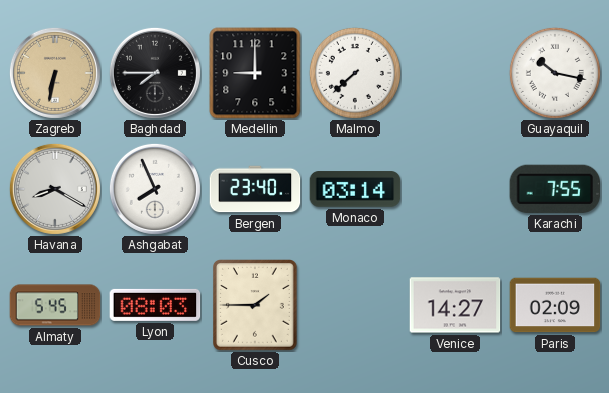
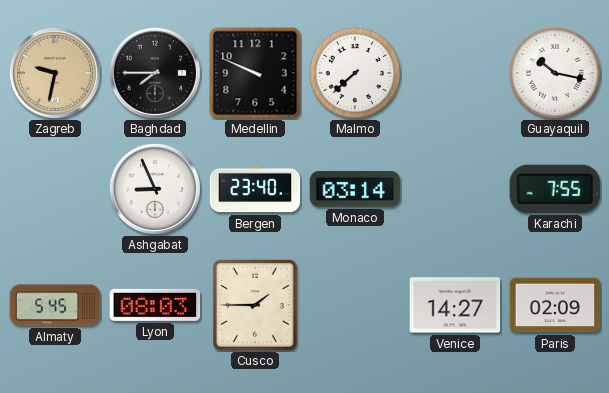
Zagreb: 6:32 -> 9:32 (55, 73)
Medellin: 9:00 -> 9:49 (255, 73)
Havana: 8:20 -> none (55, 189)
Ashgabat: 7:56 -> 8:56 (155, 189)
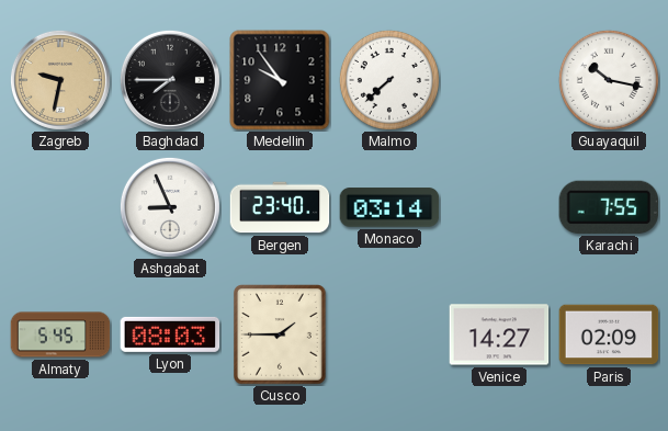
Medellin: 9:49 -> 9:54 (280, 80)
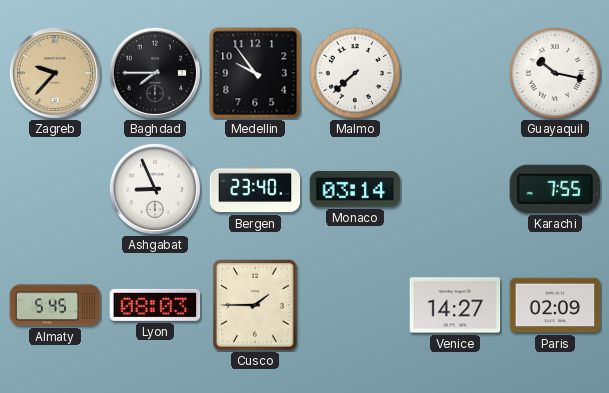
Zagreb: 9:32 -> 9:37 (55, 73)
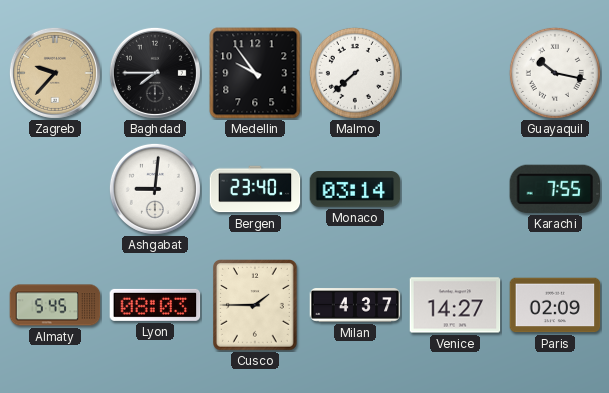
Ashgabat: 8:56 -> 9:01 (155, 189)
Milan: none -> 4:37 (355, 305)
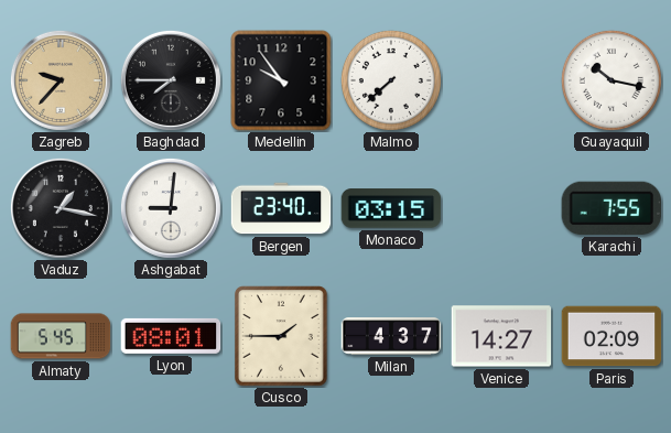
Vaduz: none -> 1:17 (61, 208)
Monaco: 03:14 -> 03:15 (391, 208)
Lyon: 08:03 -> 08:01 (171, 336)
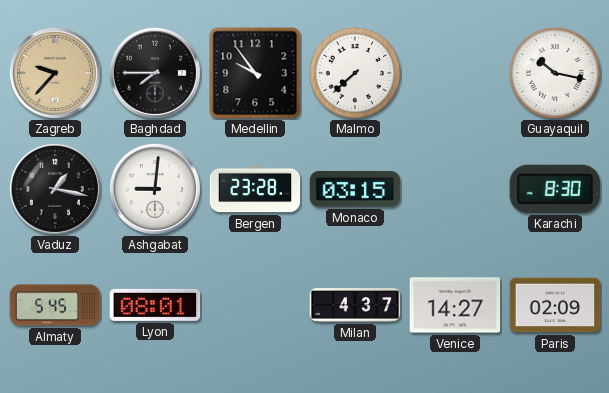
Bergen: 23:40 -> 23:28 (255, 189)
Karachi: 7:55 -> 8:30 (554, 189)
Cusco: 1:45 -> none (282, 337)
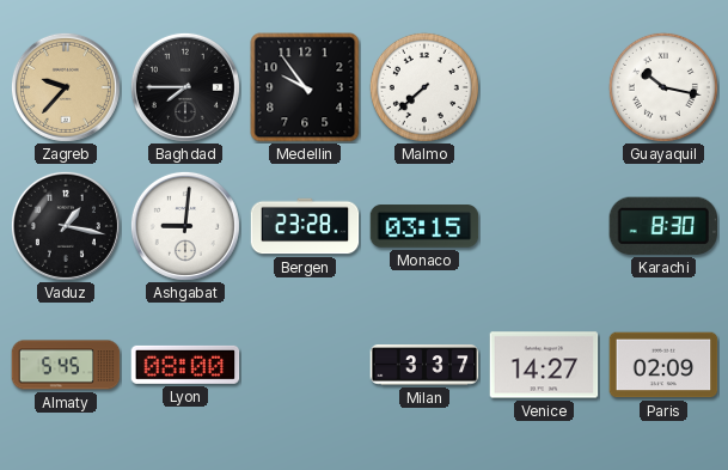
Lyon: 08:01 -> 08:00 (185, 365)
Milan: 4:37 -> 3:37 (424, 365)
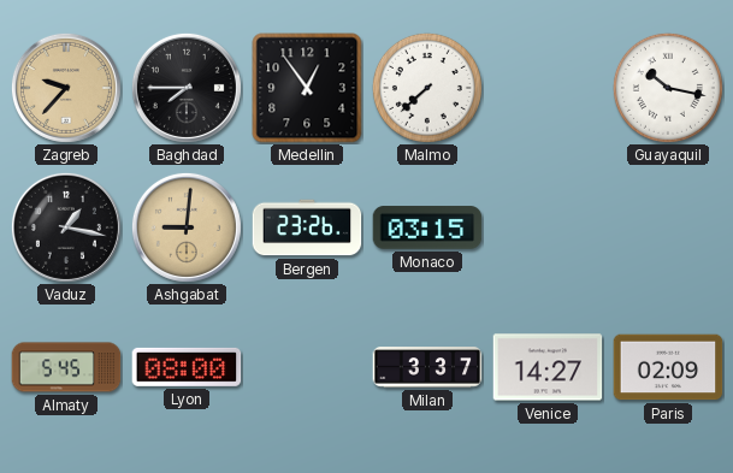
Medellin: 9:54 -> 12:54 (307, 88)
Ashgabat dial: white -> champagne (187, 227)
Bergen: 23:28 -> 23:26 (307, 227)
Karachi: 8:30 -> none (662, 226)
